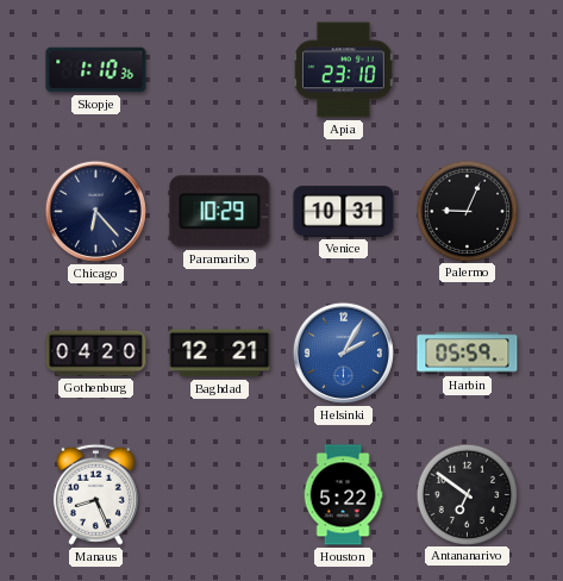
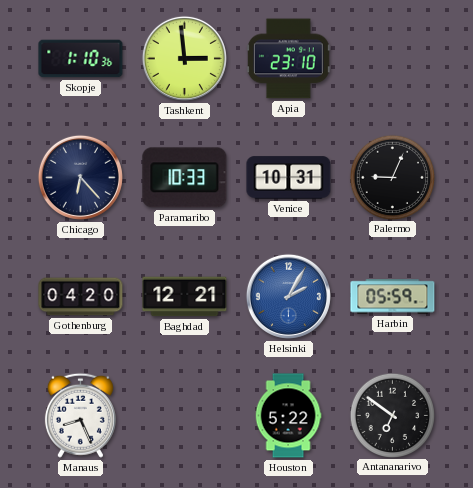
Tashkent: none -> 2:59 (184, 58)
Paramaribo: 10:29 -> 10:33 (185, 178)
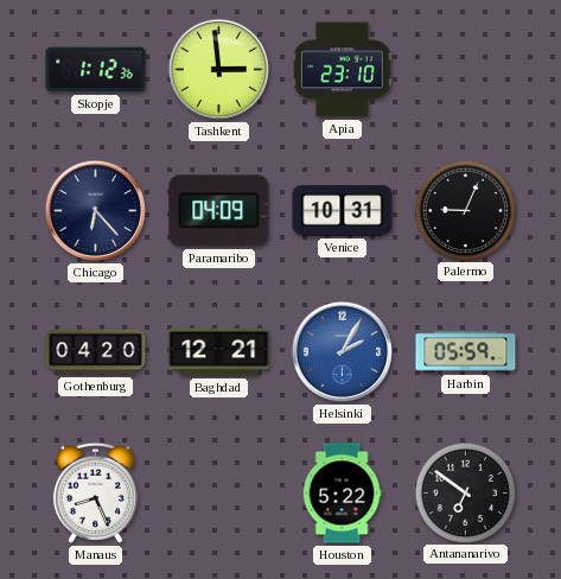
Skopje: 1:10 -> 1:12 (96, 70)
Paramaribo: 10:33 -> 04:09 (219, 211)
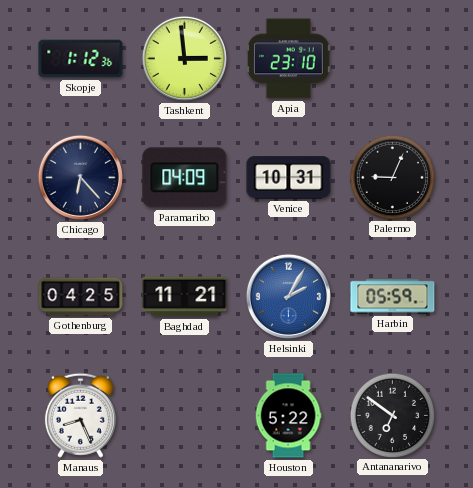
Gothenburg: 04:20 -> 04:25 (81, 297)
Baghdad: 12:21 -> 11:21 (185, 297)
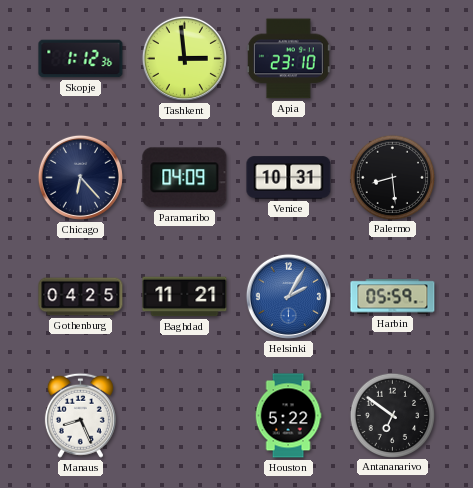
Palermo: 9:04 -> 8:29 (392, 177)
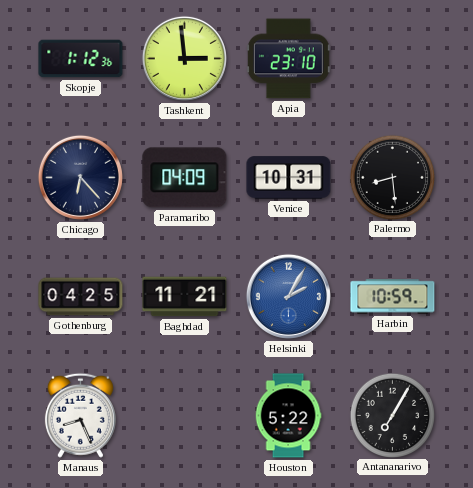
Harbin: 05:59 -> 10:59 (393, 297)
Antananarivo: 6:51 -> 7:05 (392, 415)
